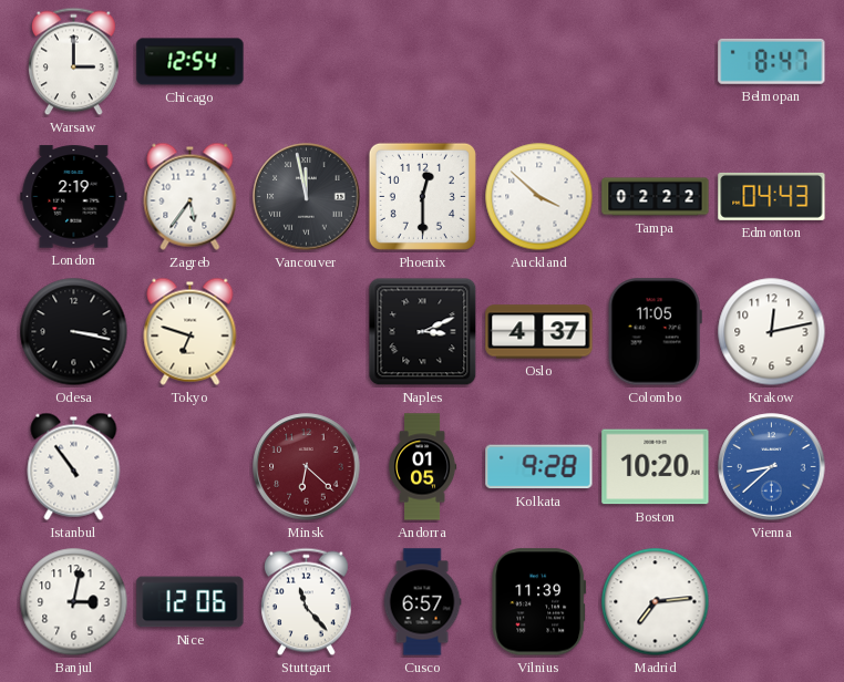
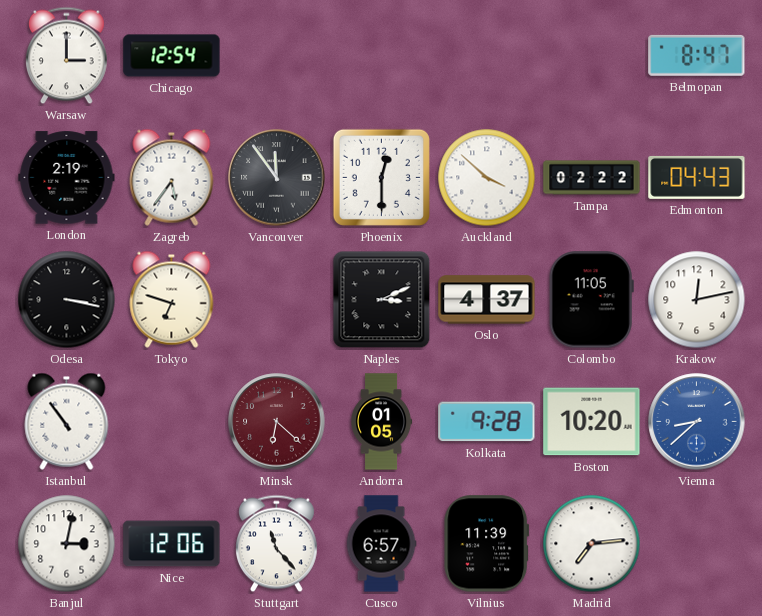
Vancouver: 11:58 -> 11:54 (277, 178)
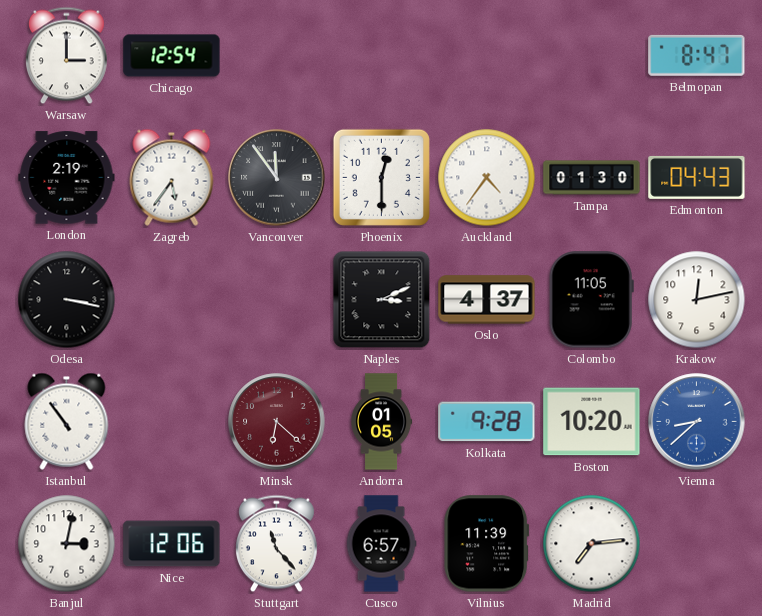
Auckland: 3:52 -> 4:36 (487, 178)
Tampa: 02:22 -> 01:30 (592, 178)
Tokyo: 6:48 -> none (172, 299)
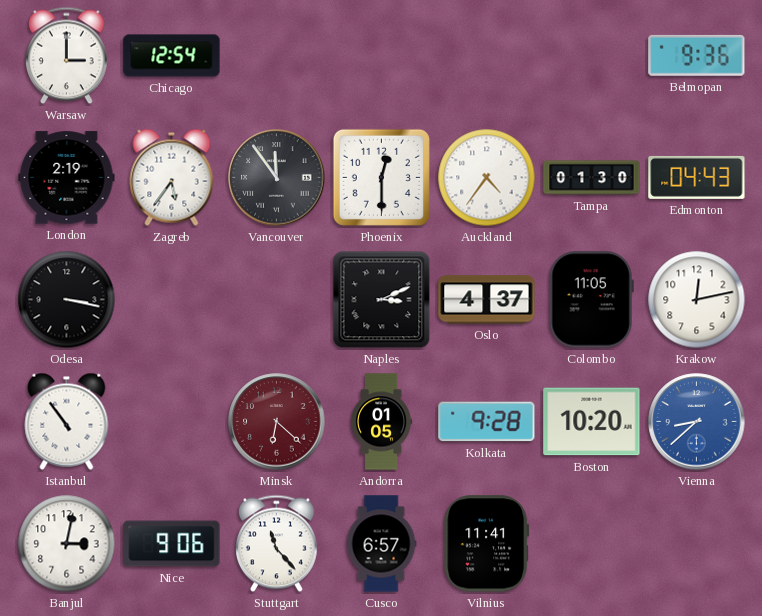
Belmopan: 8:47 -> 9:36 (697, 55)
Nice: 12:06 -> 9:06 (172, 544)
Vilnius: 11:39 -> 11:41 (487, 544)
Madrid: 7:14 -> none (592, 544)
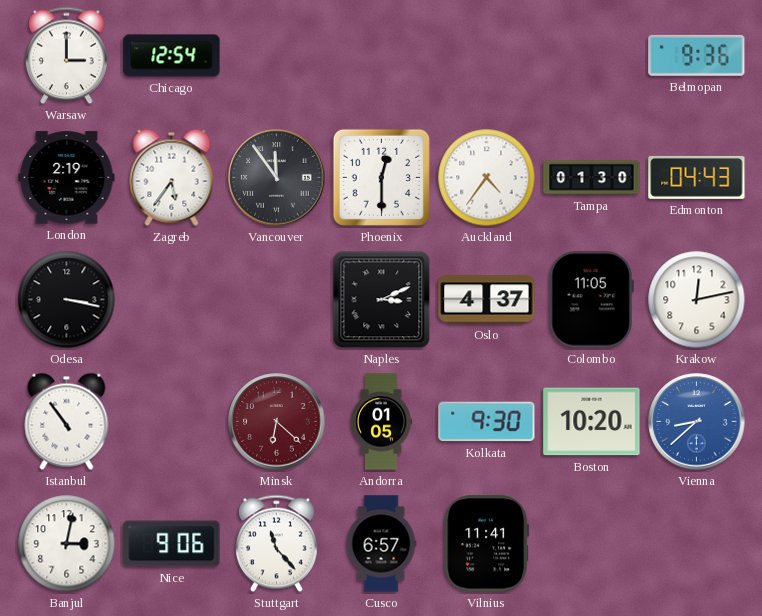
Kolkata: 9:28 -> 9:30 (487, 422)
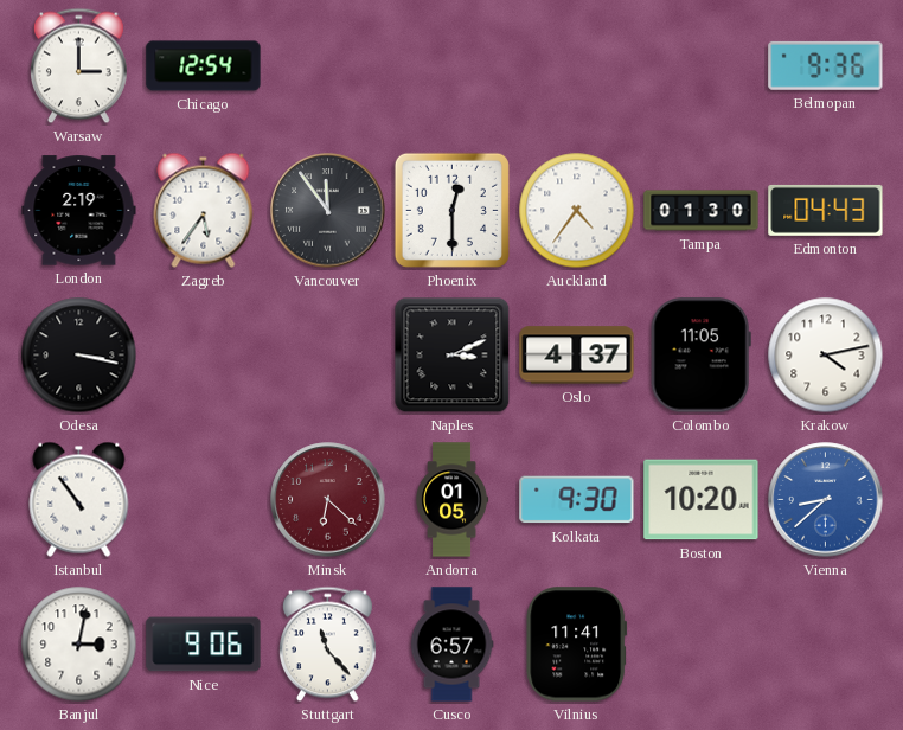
Krakow: 12:13 -> 4:13 (826, 356)
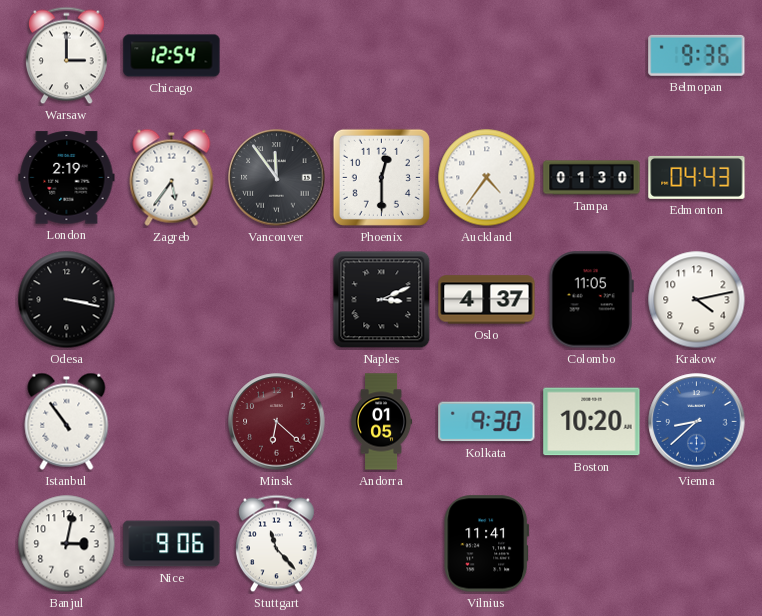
Cusco: 6:57 -> none (451, 645)
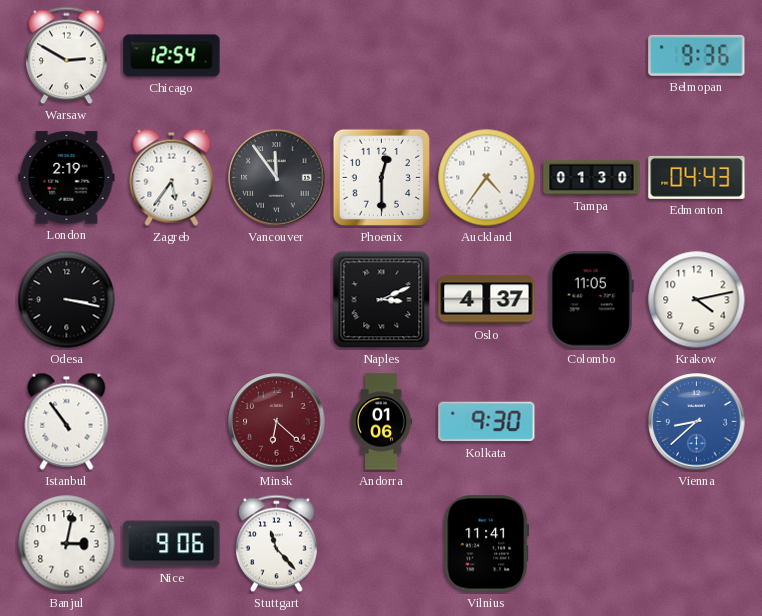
Warsaw: 3:00 -> 2:50 (66, 56)
Andorra: 01:05 -> 01:06 (382, 422)
Boston: 10:20 -> none (592, 422)
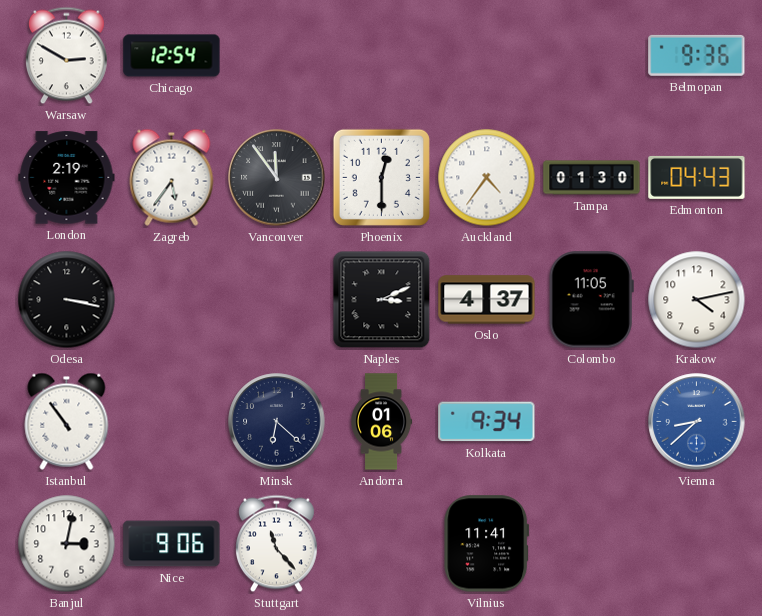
Minsk dial: burgundy -> navy (277, 422)
Kolkata: 9:30 -> 9:34 (487, 422)
